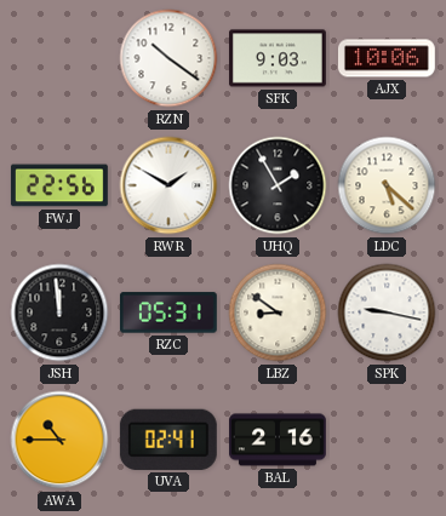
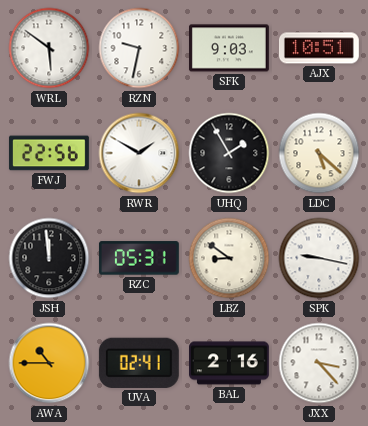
WRL: none -> 5:51 (49, 48)
RZN: 10:21 -> 9:32 (139, 48)
AJX: 10:06 -> 10:51 (319, 48)
JXX: none -> 3:23 (319, 363)
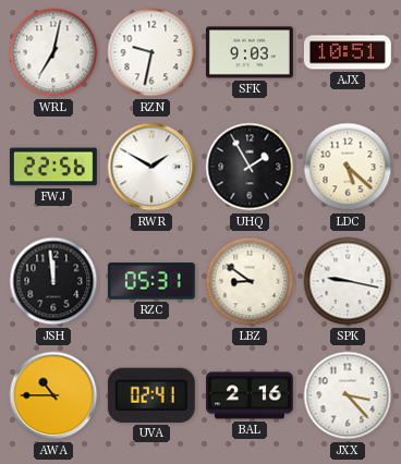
WRL: 5:51 -> 7:02 (53, 52)
